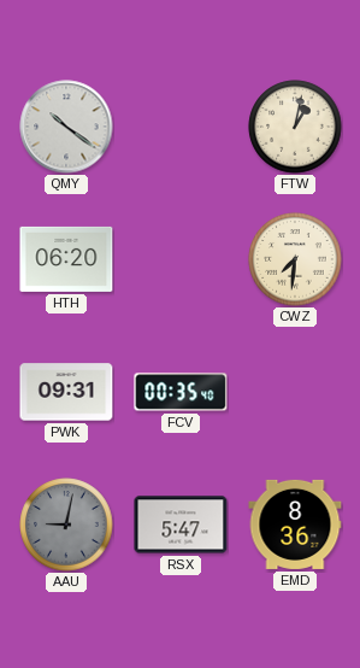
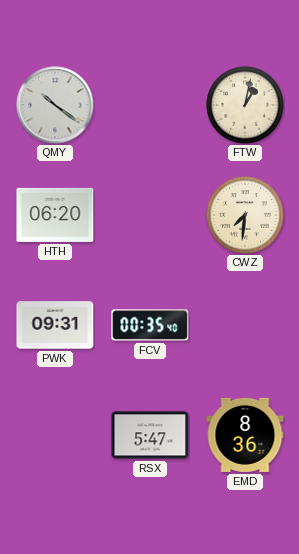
AAU: 9:02 -> none (66, 525)
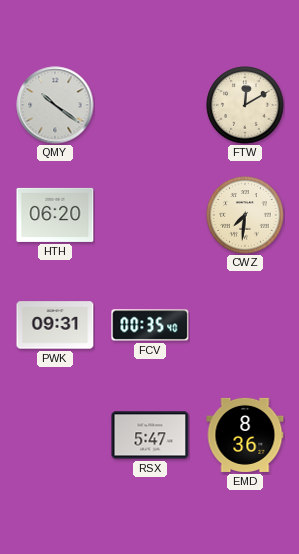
FTW: 1:02 -> 12:10 (245, 105)
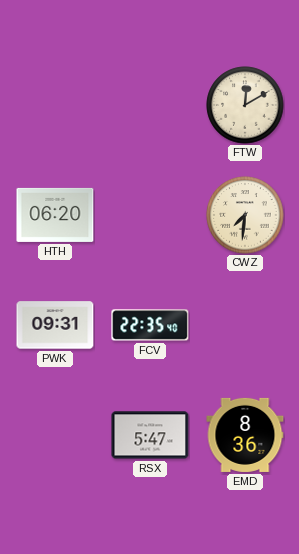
QMY: 10:21 -> none (55, 105)
FCV: 00:35 -> 22:35 (150, 325)
